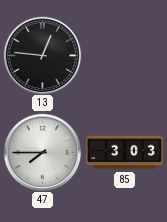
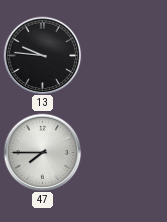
13: 12:46 -> 9:46 (42, 55)
85: 3:03 -> none (124, 153)
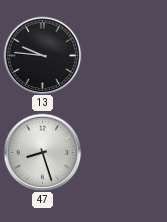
47: 7:45 -> 8:27 (42, 152)
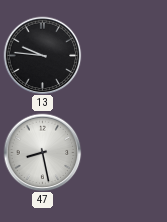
47: 8:27 -> 8:28 (42, 152)
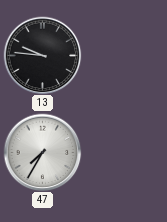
47: 8:28 -> 7:35 (42, 152)
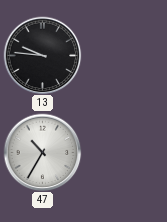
47: 7:35 -> 10:35 (42, 152)
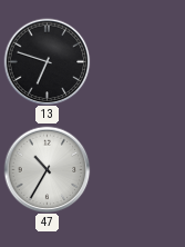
13: 9:46 -> 6:48 (47, 61)
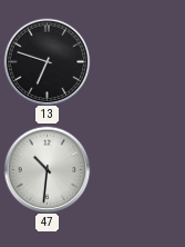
47: 10:35 -> 10:31 (47, 169)
